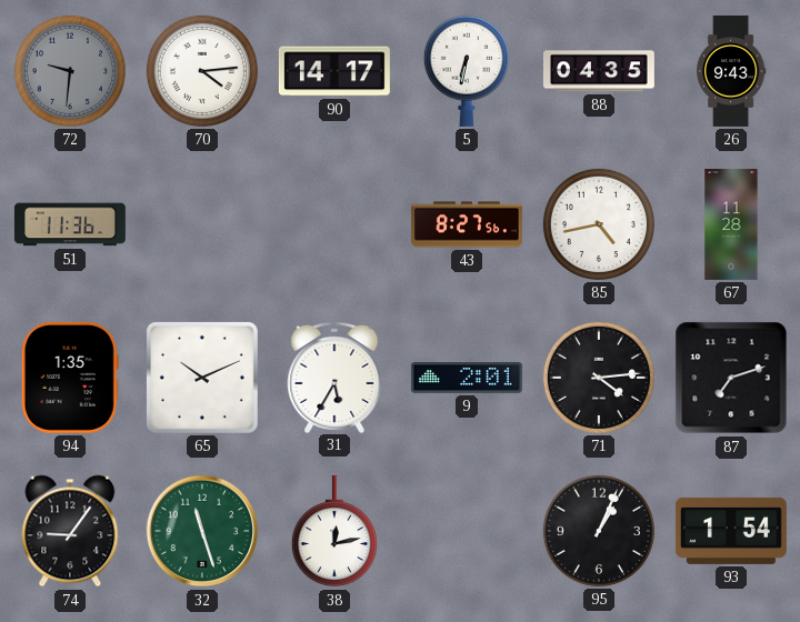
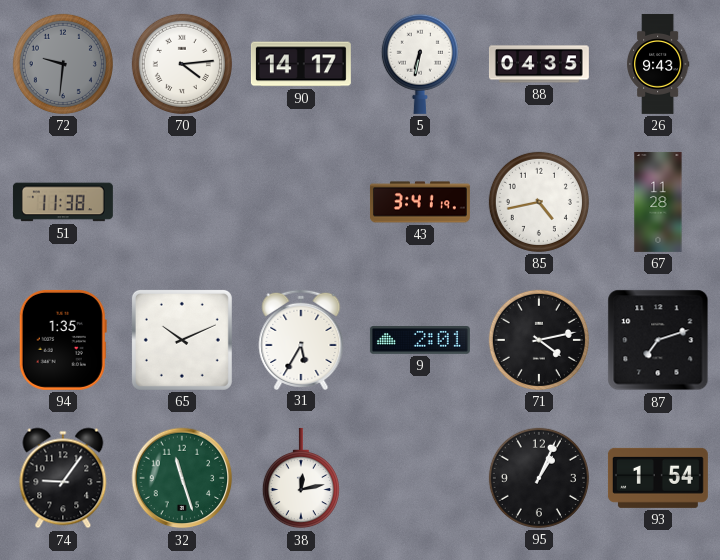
51: 11:36 -> 11:38 (63, 202)
43: 8:27 -> 3:41 (420, 202)
71: 4:14 -> 4:13 (539, 340)
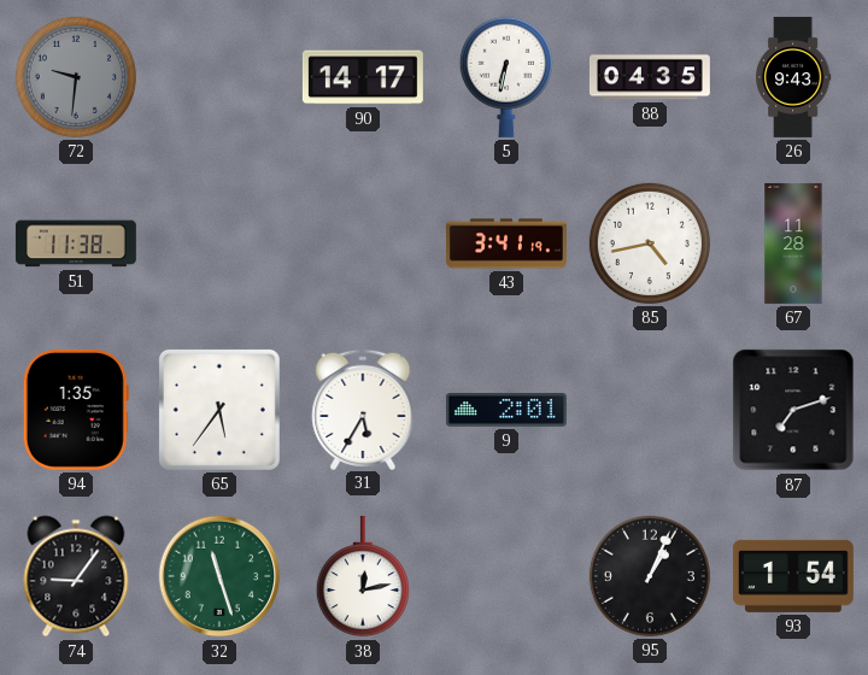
70: 4:14 -> none (182, 64)
65: 10:11 -> 5:36 (219, 410)
71: 4:13 -> none (539, 340)
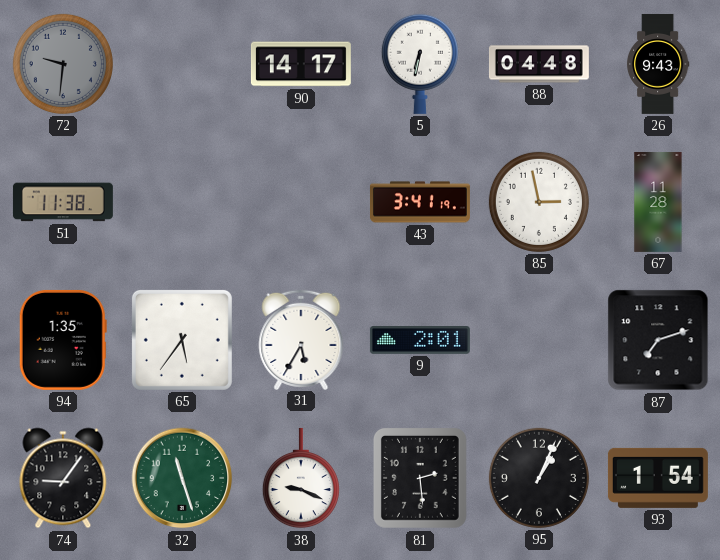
88: 04:35 -> 04:48 (539, 64)
85: 4:43 -> 2:58 (539, 202)
38: 12:13 -> 9:19 (301, 478)
81: none -> 2:29 (420, 478)
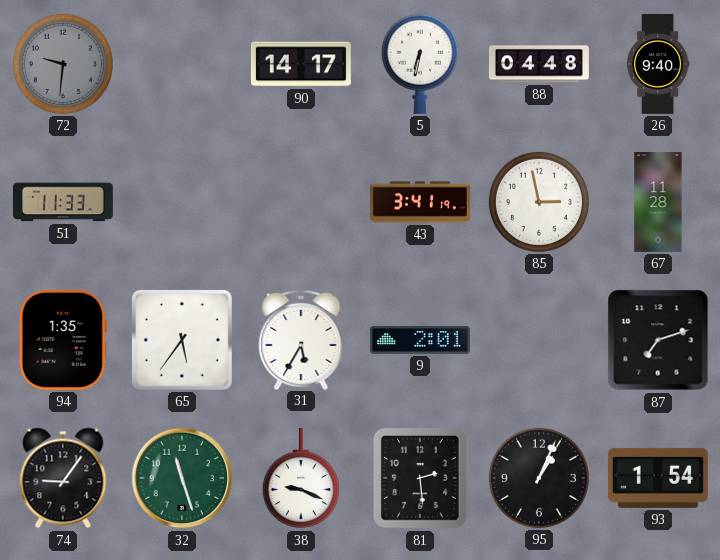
26: 9:43 -> 9:40 (658, 64)
51: 11:38 -> 11:33 (63, 202)
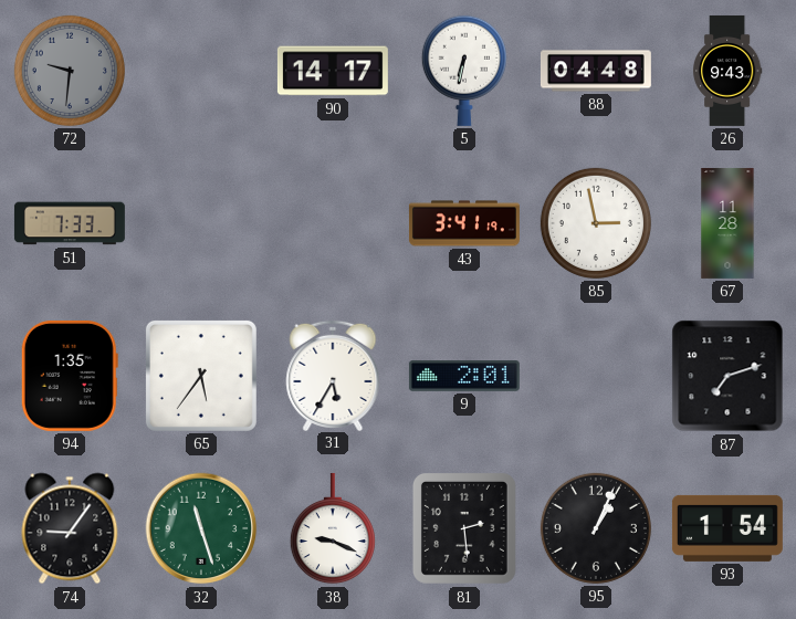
26: 9:40 -> 9:43 (727, 71)
51: 11:33 -> 7:33 (70, 223)
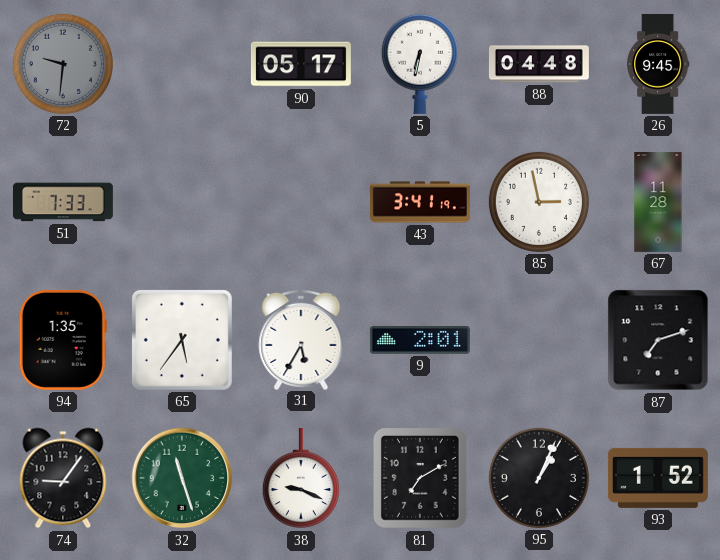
90: 14:17 -> 05:17 (301, 64)
26: 9:43 -> 9:45 (658, 64)
81: 2:29 -> 7:10 (420, 478)
93: 1:54 -> 1:52 (658, 478)
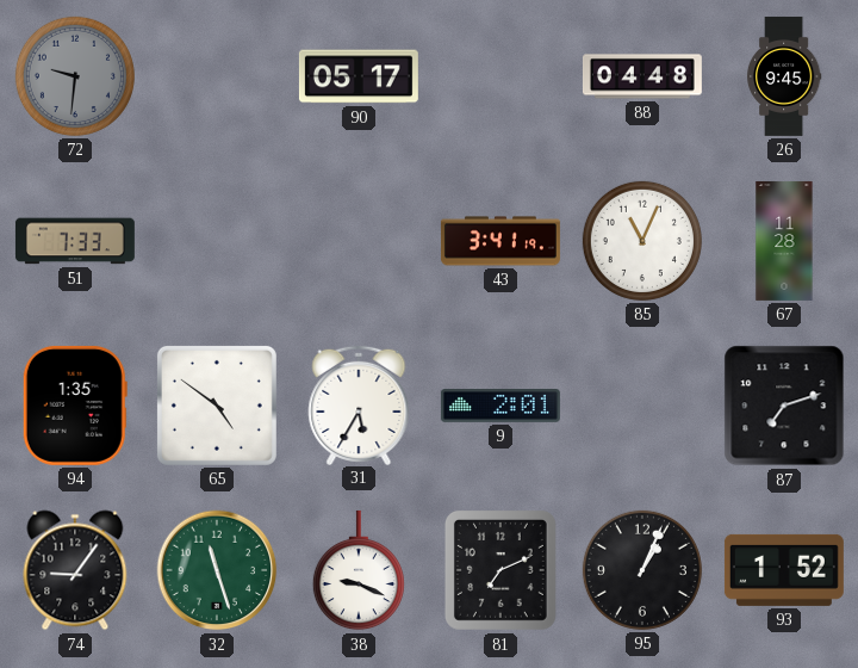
5: 6:32 -> none (420, 64)
85: 2:58 -> 11:04 (642, 241)
65: 5:36 -> 4:51 (217, 406)
81: 7:10 -> 7:11 (500, 570)
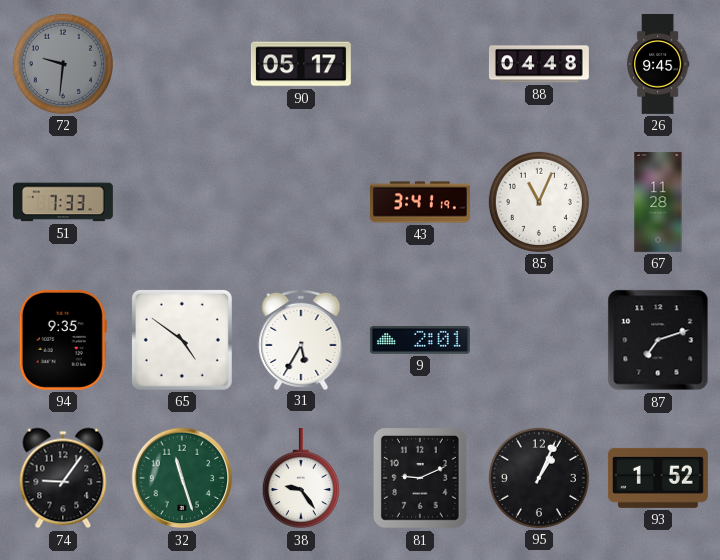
94: 1:35 -> 9:35 (63, 340)
38: 9:19 -> 9:24 (301, 478)
81: 7:11 -> 9:11 (420, 478)
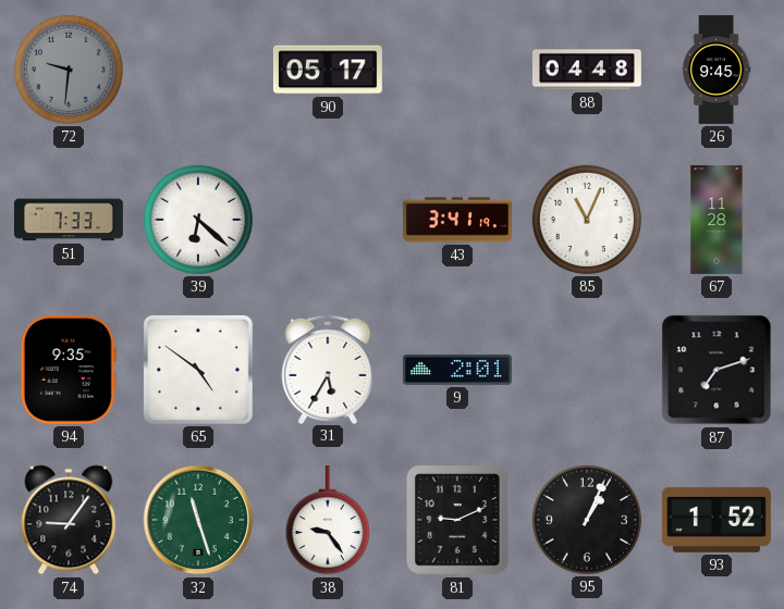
39: none -> 6:22 (198, 220)
